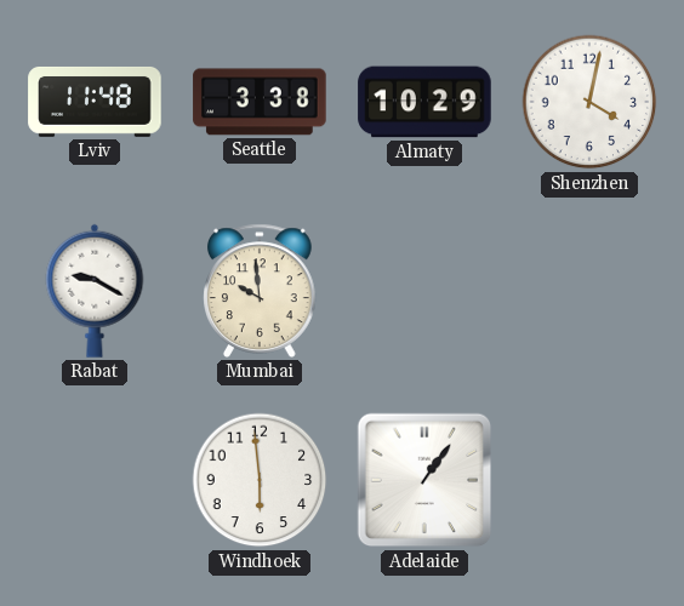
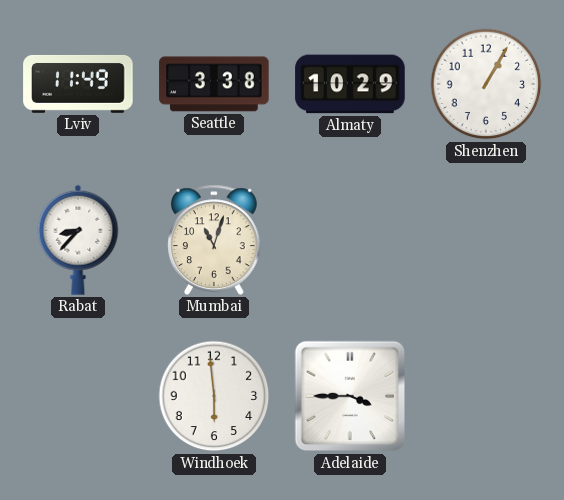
Lviv: 11:48 -> 11:49 (78, 84)
Shenzhen: 4:02 -> 1:05 (486, 84)
Rabat: 9:20 -> 8:37 (78, 240)
Mumbai: 9:59 -> 11:03 (215, 240)
Adelaide: 1:06 -> 3:45 (350, 396)
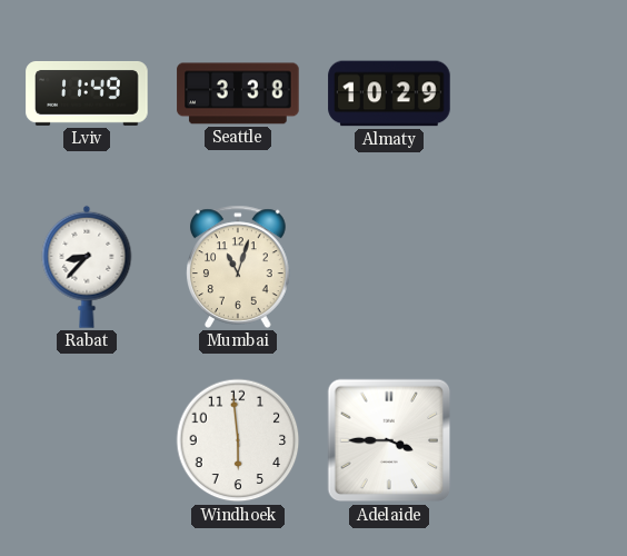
Shenzhen: 1:05 -> none (486, 84)
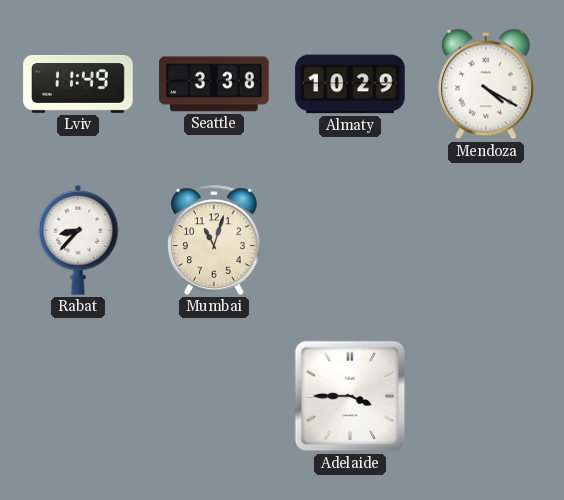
Mendoza: none -> 4:20 (487, 84)
Windhoek: 5:59 -> none (238, 440)
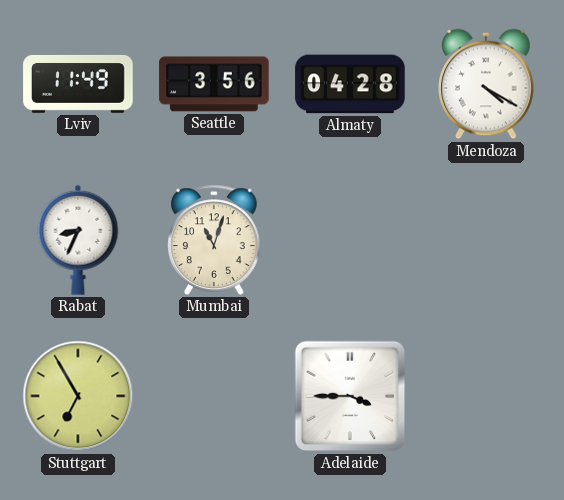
Seattle: 3:38 -> 3:56 (214, 84)
Almaty: 10:29 -> 04:28 (350, 84)
Rabat: 8:37 -> 8:34 (78, 240)
Stuttgart: none -> 6:55 (78, 396)
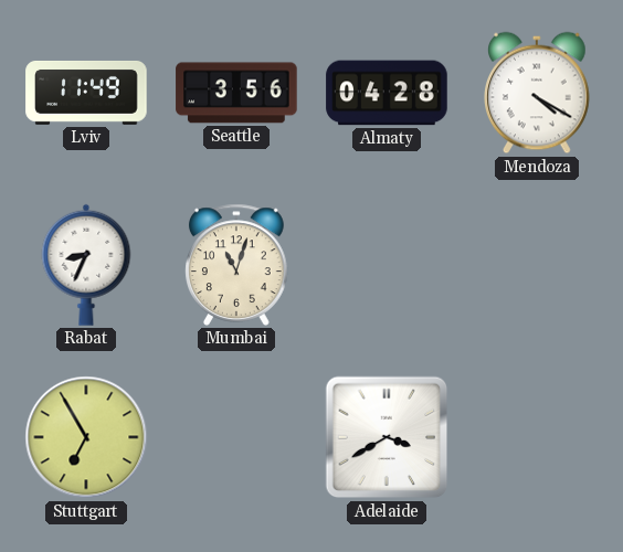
Adelaide: 3:45 -> 3:40 (387, 437)
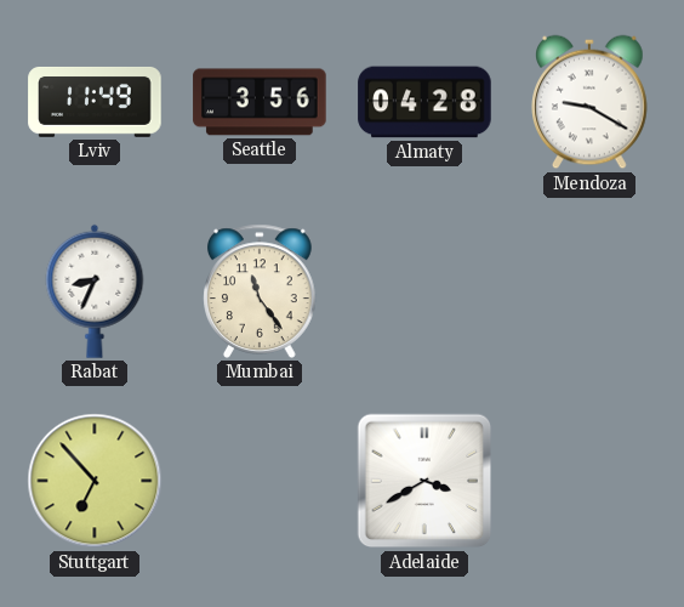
Mendoza: 4:20 -> 9:20 (591, 102)
Mumbai: 11:03 -> 11:24 (261, 291)
Stuttgart: 6:55 -> 6:53 (95, 481)
